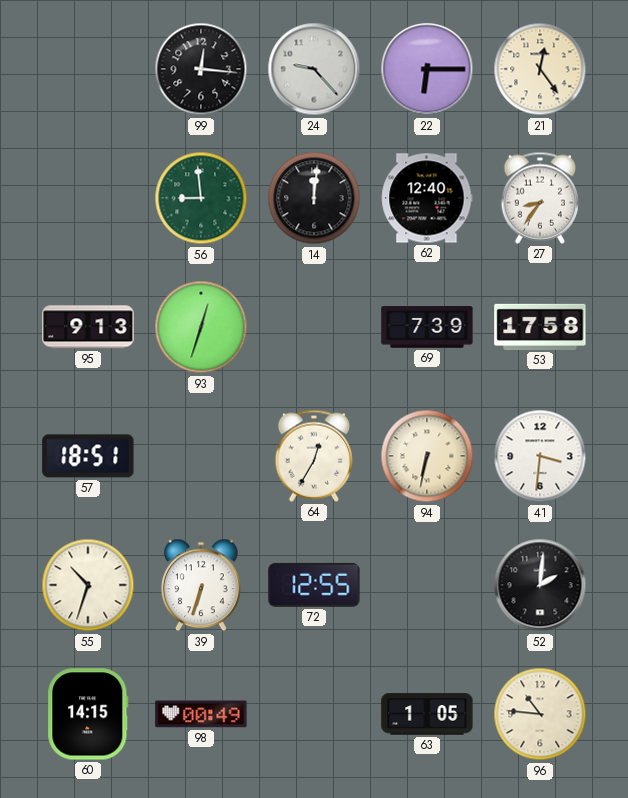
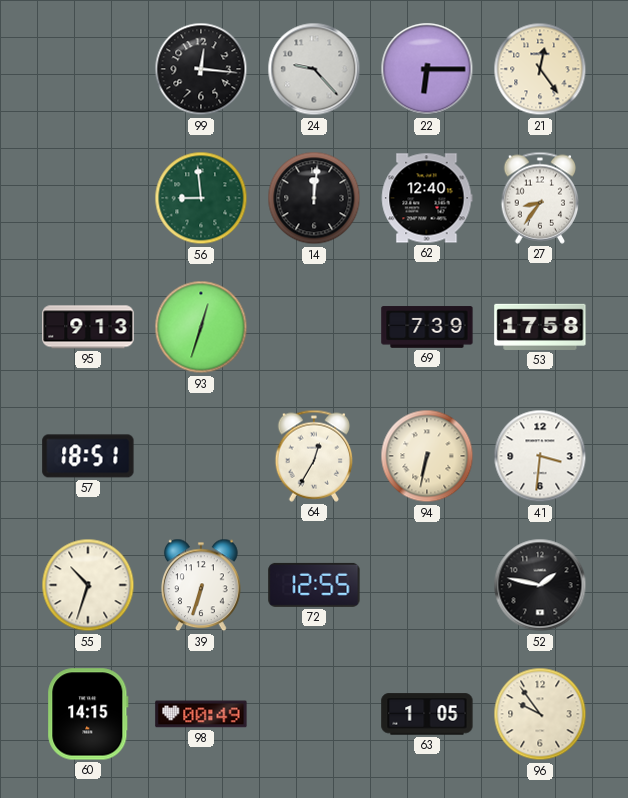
52: 2:01 -> 1:47 (540, 585)
96: 10:46 -> 9:54 (540, 714)
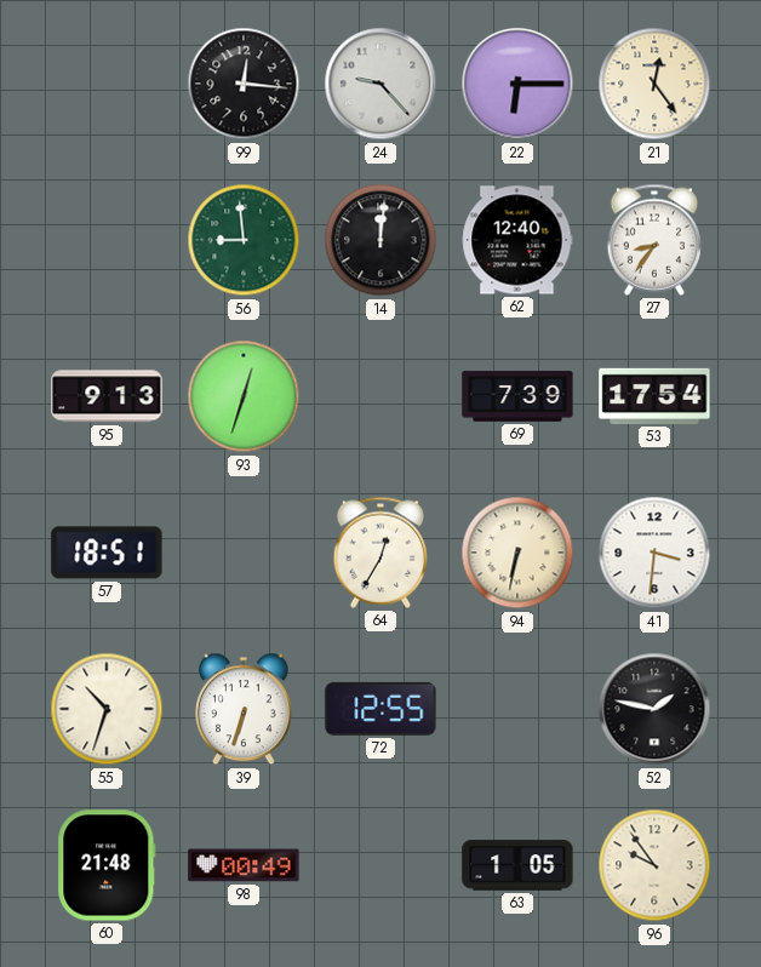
53: 17:58 -> 17:54 (654, 396)
60: 14:15 -> 21:48 (107, 865)
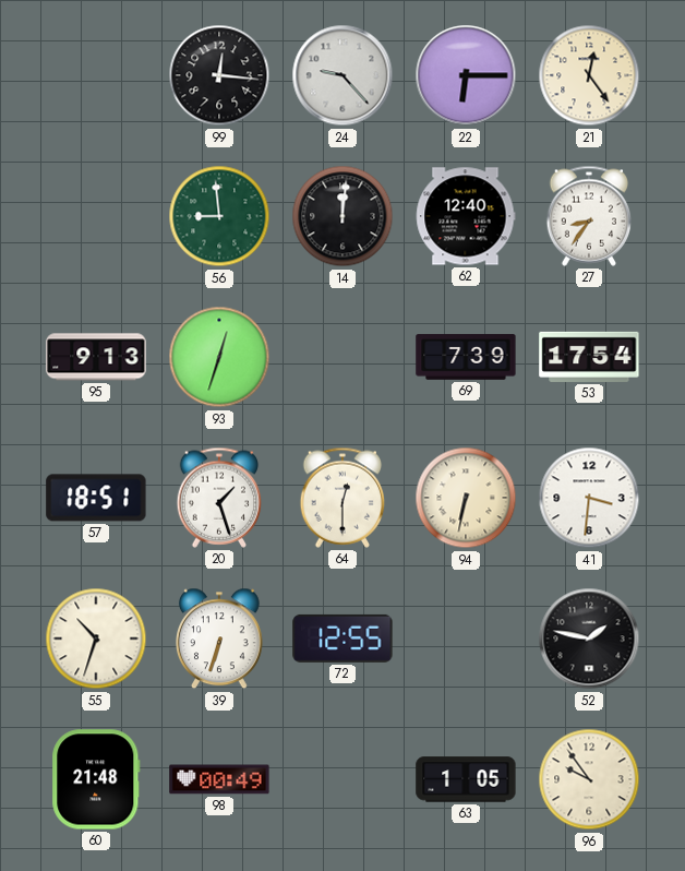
20: none -> 1:27 (219, 498)
64: 12:35 -> 12:30 (342, 498)
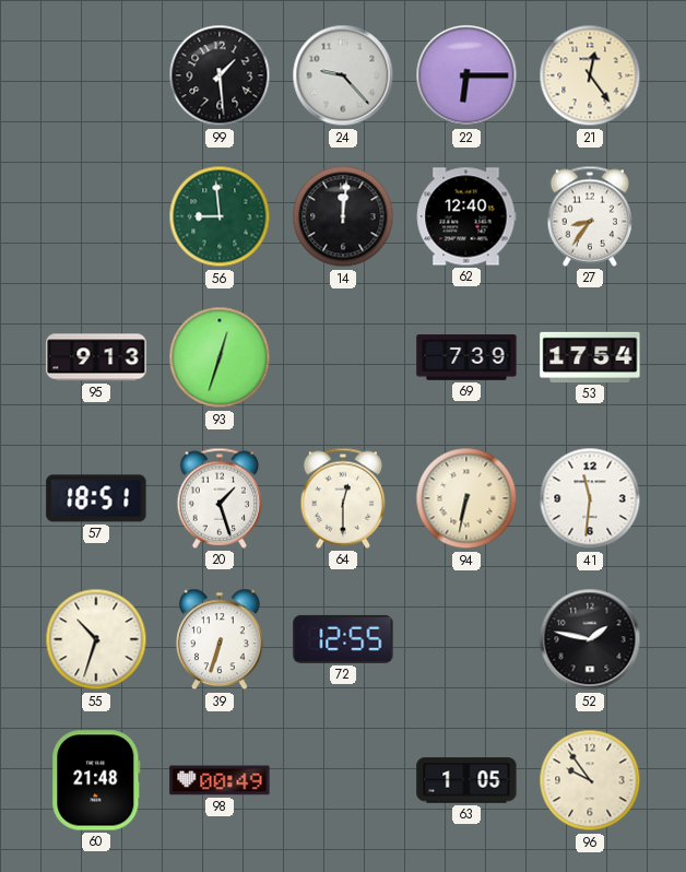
99: 12:16 -> 1:29 (220, 75)
41: 3:31 -> 11:31 (590, 498)
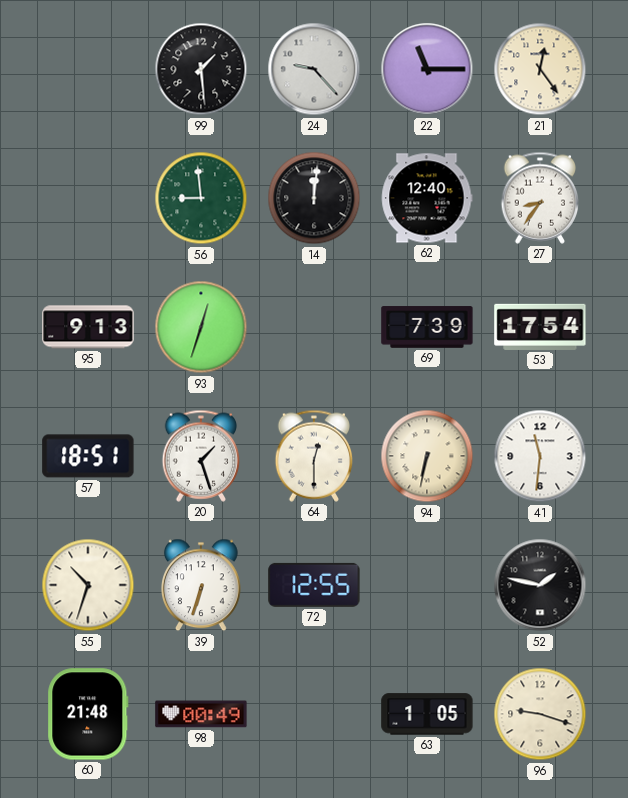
22: 6:15 -> 11:15 (427, 69)
96: 9:54 -> 9:18 (540, 714)
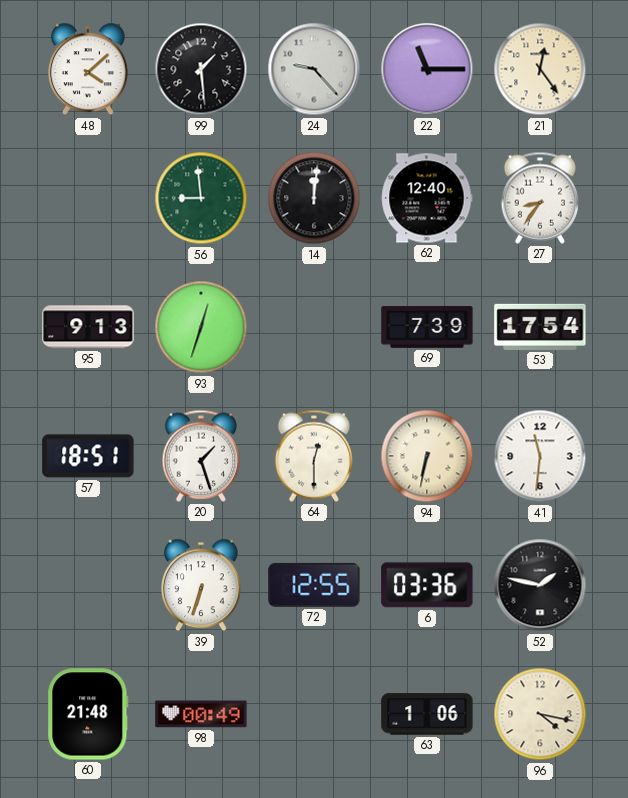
48: none -> 4:08 (89, 69)
55: 10:33 -> none (88, 585)
6: none -> 03:36 (427, 585)
63: 1:05 -> 1:06 (427, 714)
96: 9:18 -> 4:17 (540, 714)
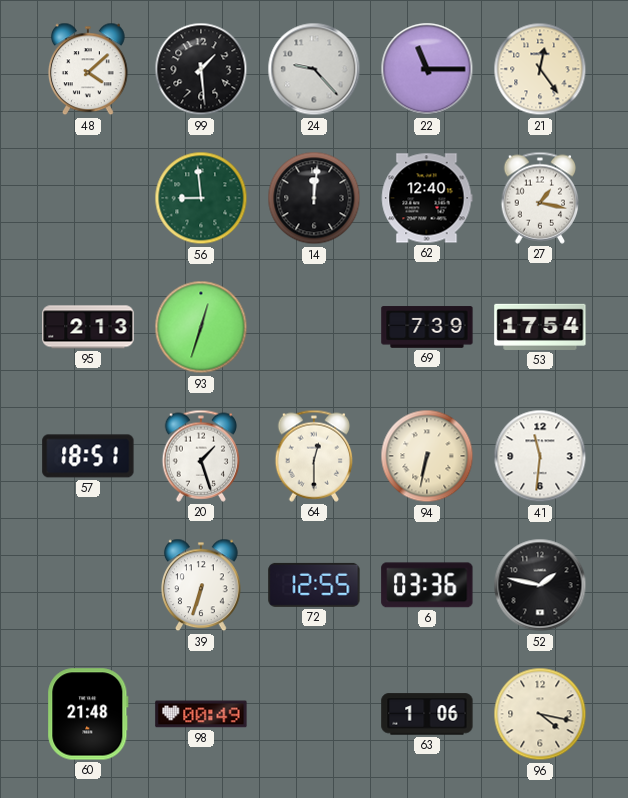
27: 8:36 -> 1:17 (540, 198)
95: 9:13 -> 2:13 (88, 327)
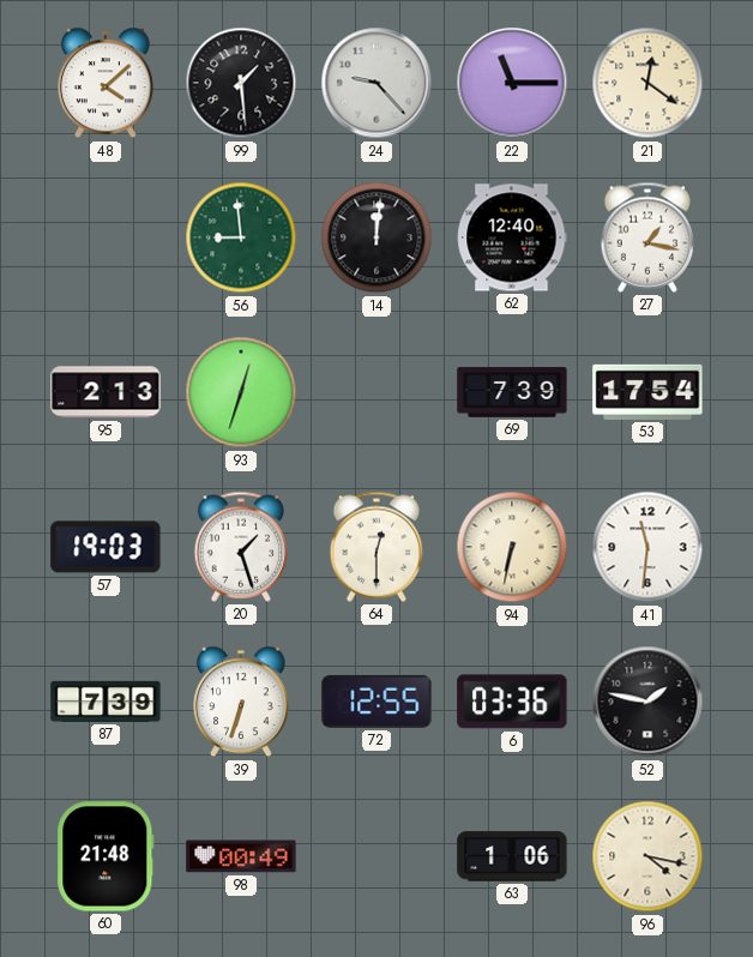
21: 12:24 -> 12:21 (647, 83)
57: 18:51 -> 19:03 (106, 547)
87: none -> 7:39 (106, 702)
